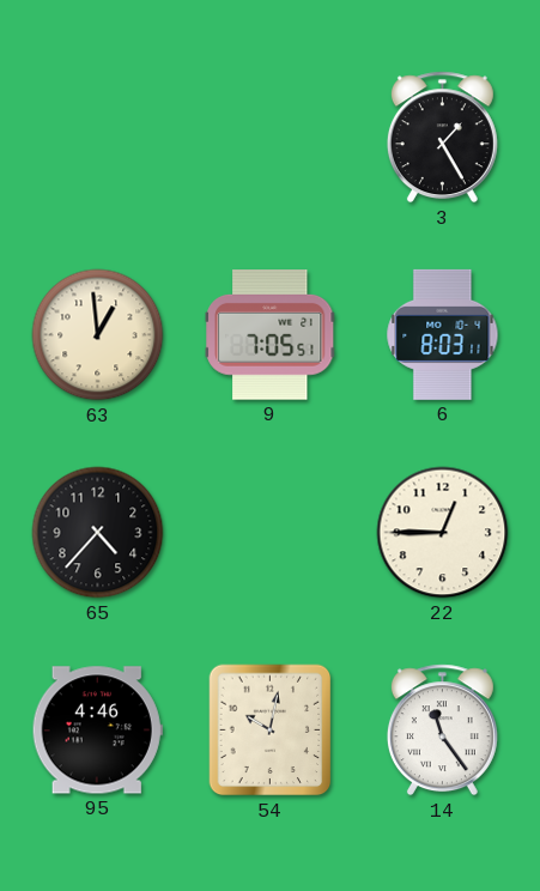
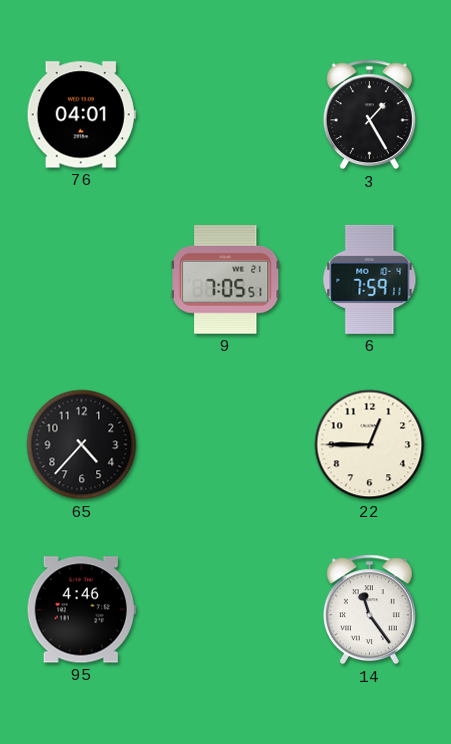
76: none -> 04:01 (81, 115)
63: 12:59 -> none (98, 335)
6: 8:03 -> 7:59 (370, 279)
54: 10:02 -> none (271, 731)
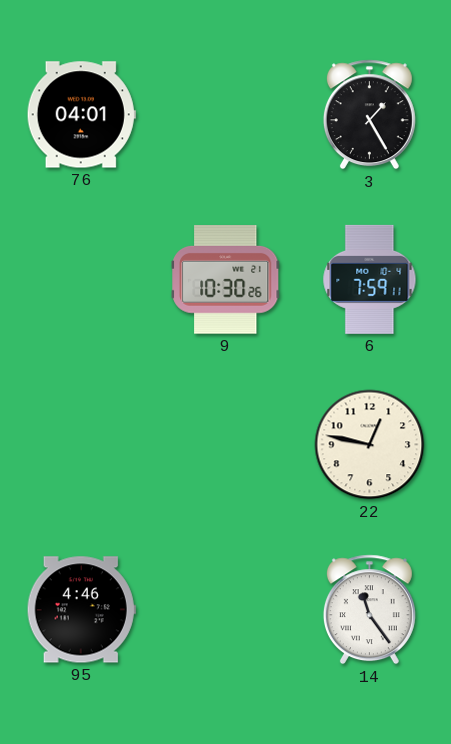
9: 7:05 -> 10:30 (226, 280)
65: 4:37 -> none (82, 445)
22: 12:45 -> 12:47 (370, 445)
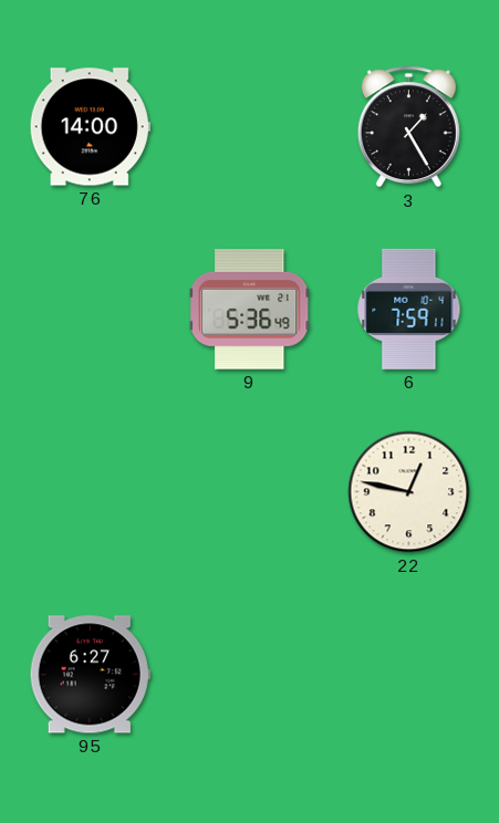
76: 04:01 -> 14:00 (90, 127)
9: 10:30 -> 5:36 (250, 310)
95: 4:46 -> 6:27 (90, 675)
14: 11:24 -> none (369, 610)
